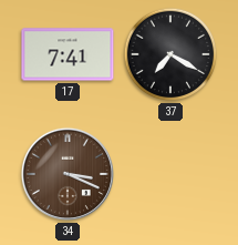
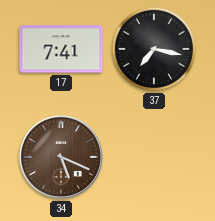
37: 7:20 -> 7:17 (154, 49)
34: 3:19 -> 5:19 (61, 157)
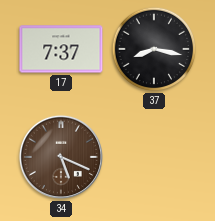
17: 7:41 -> 7:37 (61, 49)
37: 7:17 -> 8:17 (154, 49)
